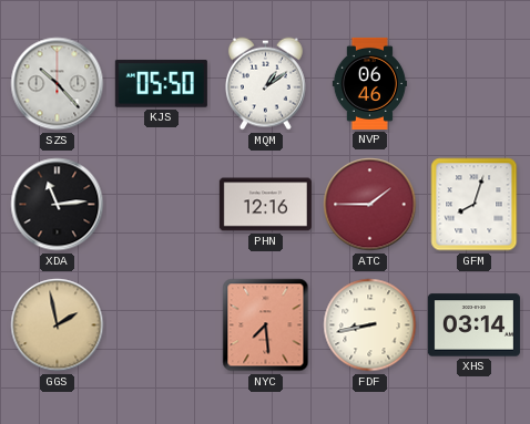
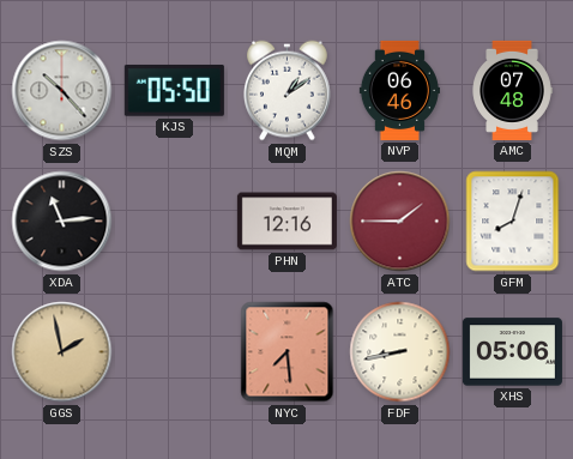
AMC: none -> 07:48 (512, 90)
XHS: 03:14 -> 05:06 (512, 352)
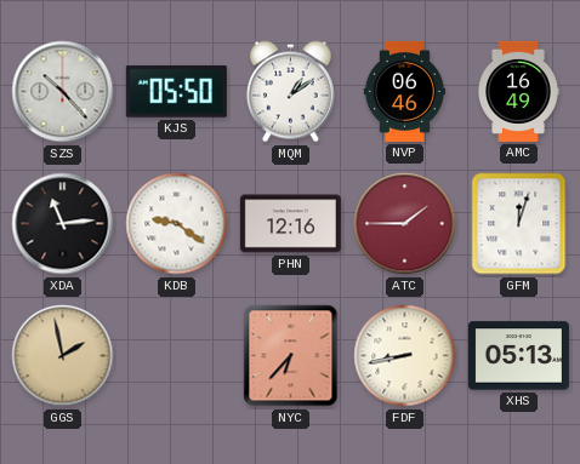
AMC: 07:48 -> 16:49 (518, 91)
KDB: none -> 9:21 (177, 224)
GFM: 8:03 -> 12:03 (519, 224)
NYC: 7:29 -> 6:37 (291, 356)
XHS: 05:06 -> 05:13 (518, 356)
